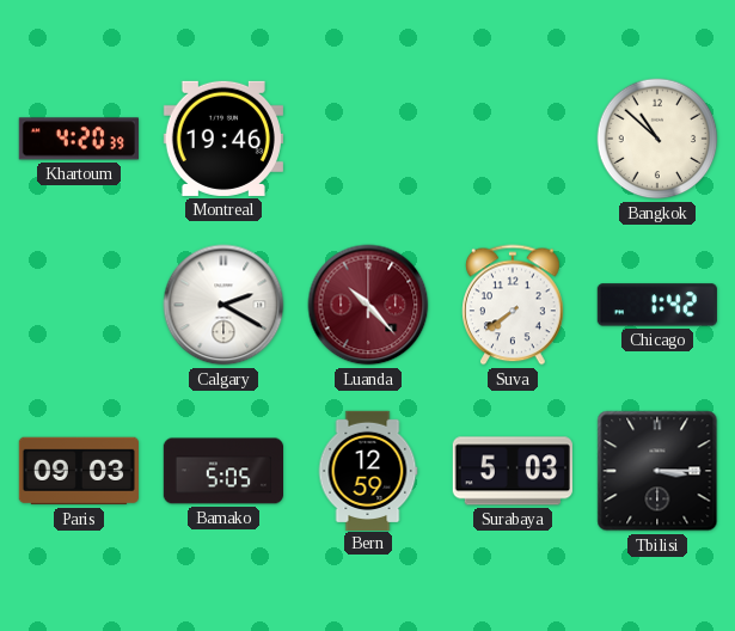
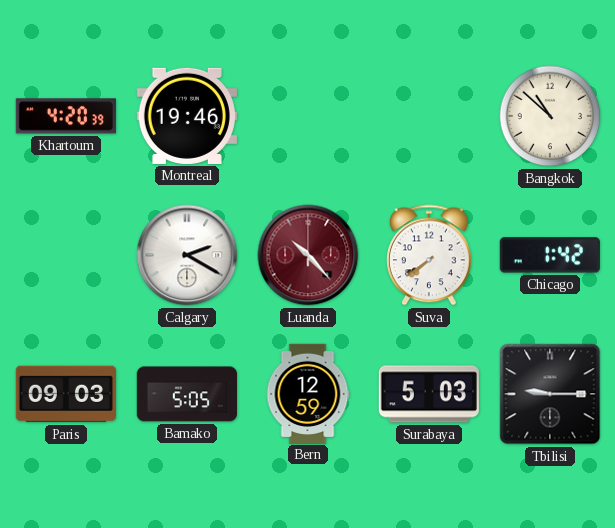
Tbilisi: 3:15 -> 9:15 (550, 394)
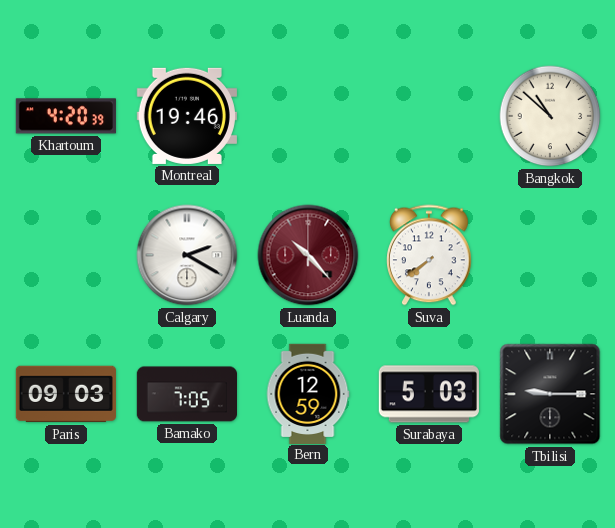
Chicago: 1:42 -> none (550, 255)
Bamako: 5:05 -> 7:05 (186, 394)
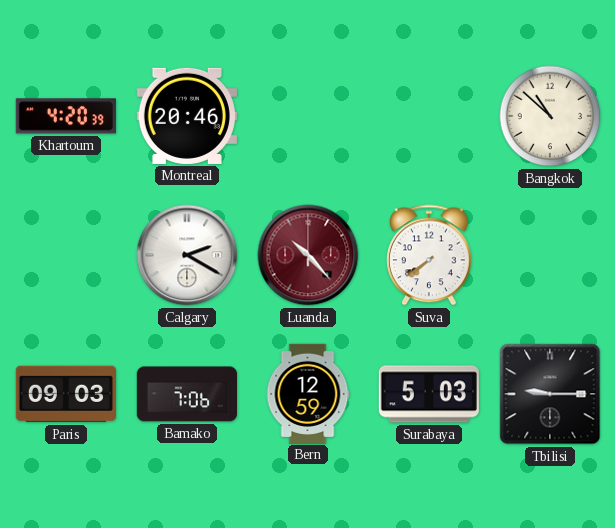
Montreal: 19:46 -> 20:46 (187, 116)
Bamako: 7:05 -> 7:06 (186, 394)
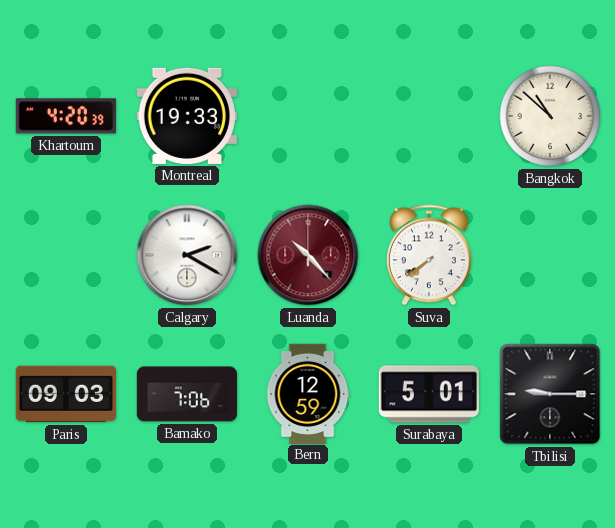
Montreal: 20:46 -> 19:33 (187, 116)
Surabaya: 5:03 -> 5:01 (429, 394)
